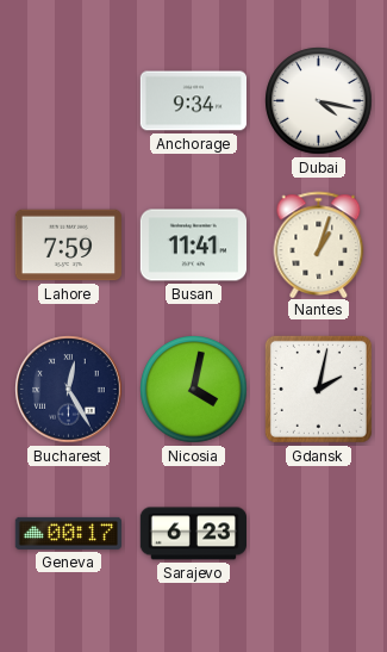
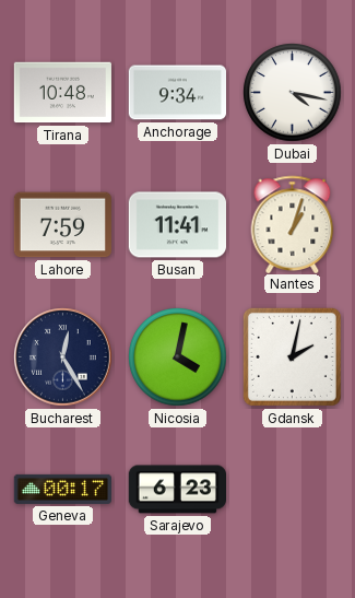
Tirana: none -> 10:48 (62, 93)
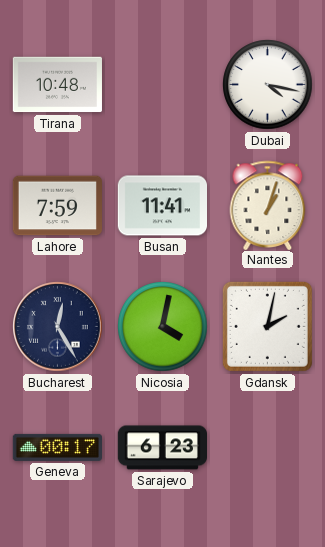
Anchorage: 9:34 -> none (177, 93)
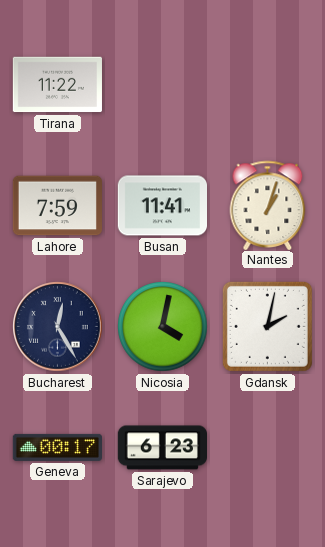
Tirana: 10:48 -> 11:22 (57, 85)
Dubai: 4:17 -> none (268, 85)
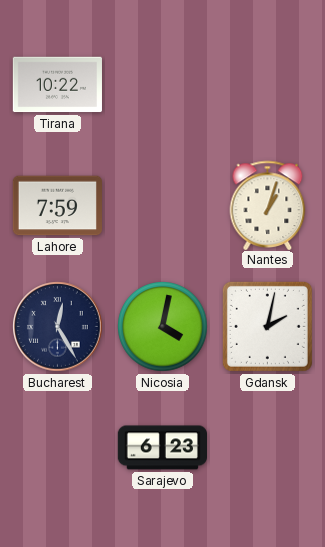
Tirana: 11:22 -> 10:22 (57, 85)
Busan: 11:41 -> none (162, 206)
Geneva: 00:17 -> none (57, 447)
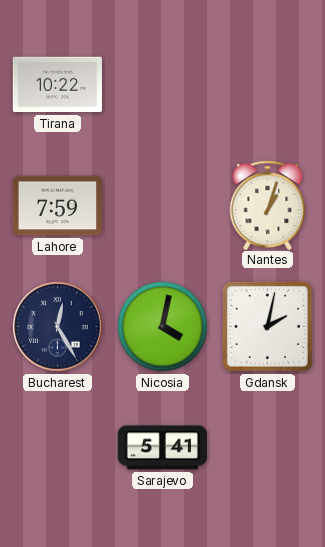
Sarajevo: 6:23 -> 5:41 (162, 448)
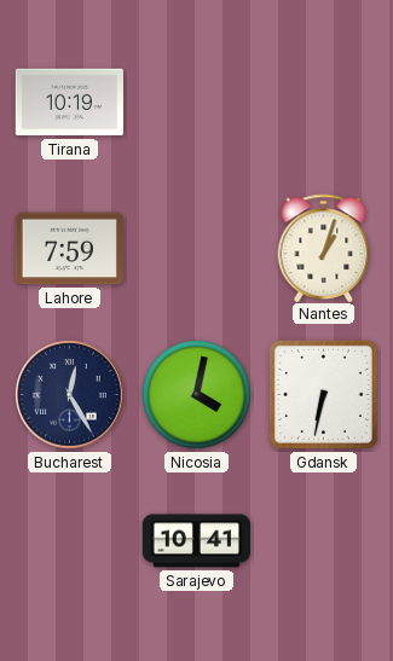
Tirana: 10:22 -> 10:19 (69, 103)
Gdansk: 2:02 -> 6:32 (323, 394)
Sarajevo: 5:41 -> 10:41 (196, 541)
